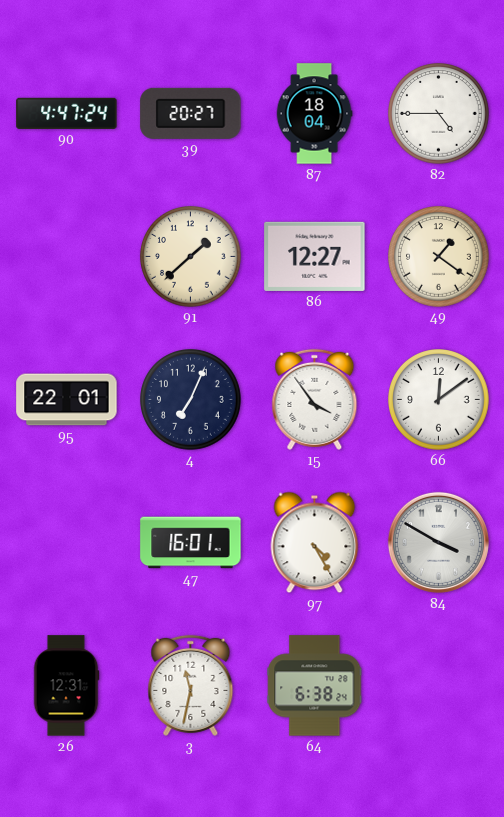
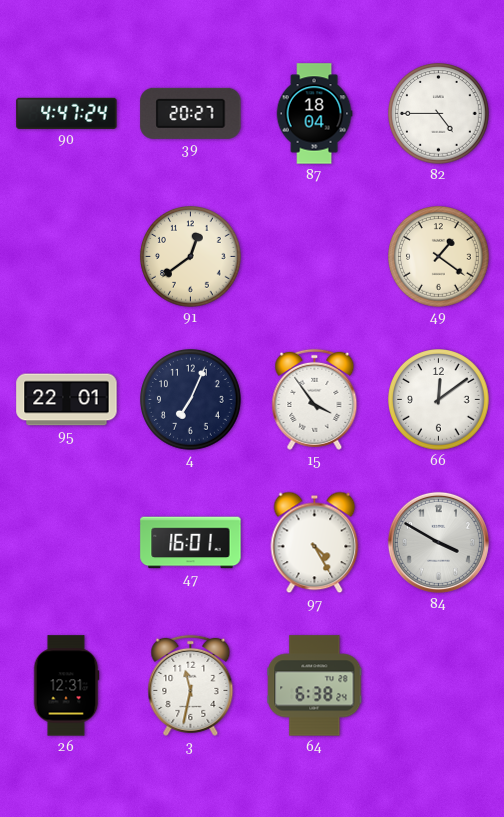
91: 1:38 -> 12:39 (191, 257)
86: 12:27 -> none (315, 256)
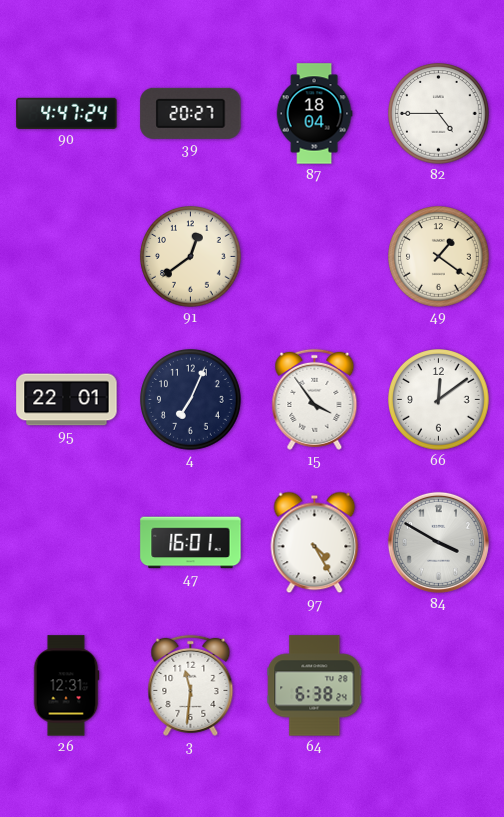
3: 11:32 -> 11:31 (191, 685)
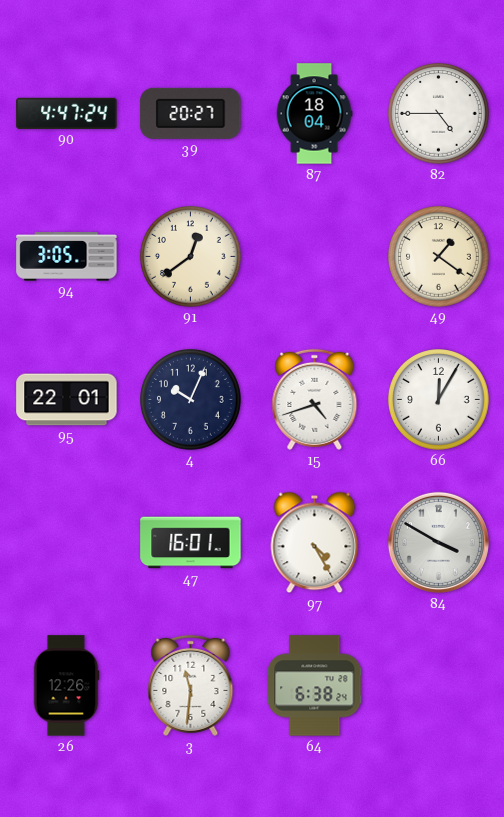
94: none -> 3:05 (67, 257)
4: 7:04 -> 10:04 (191, 400)
15: 3:54 -> 4:42 (315, 399)
66: 12:09 -> 12:05 (439, 400)
26: 12:31 -> 12:26 (66, 686)
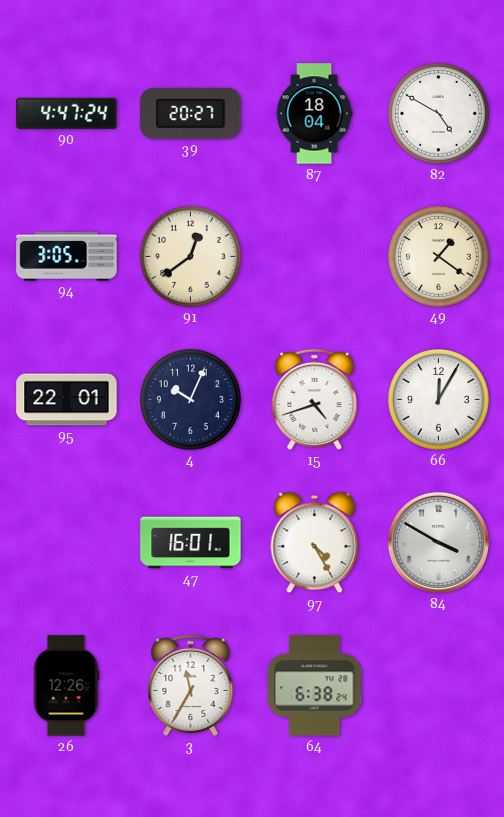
82: 4:45 -> 4:50 (439, 114)
3: 11:31 -> 11:35 (191, 685)
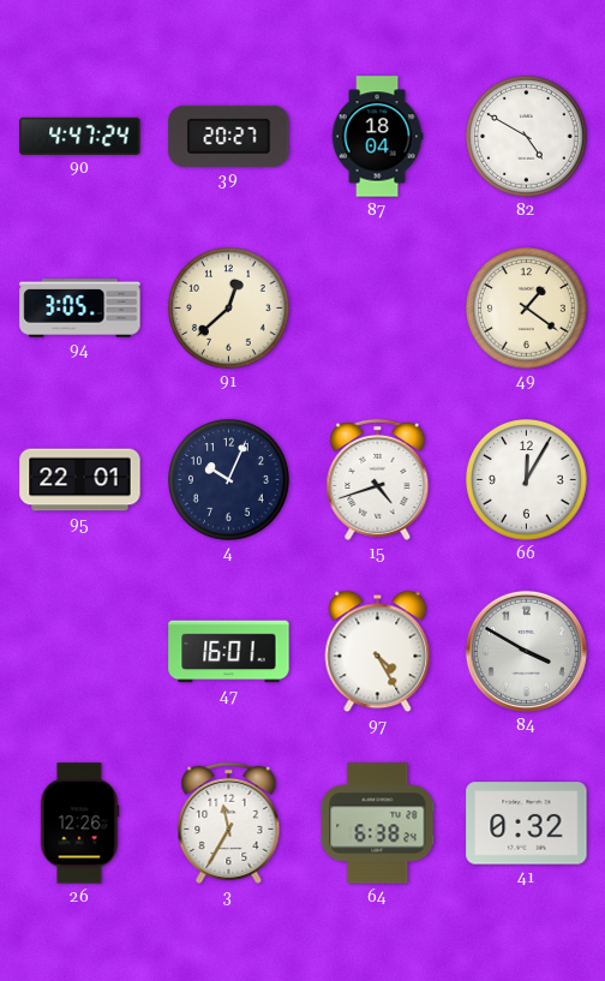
91: 12:39 -> 12:38 (229, 309)
41: none -> 0:32 (527, 824)
